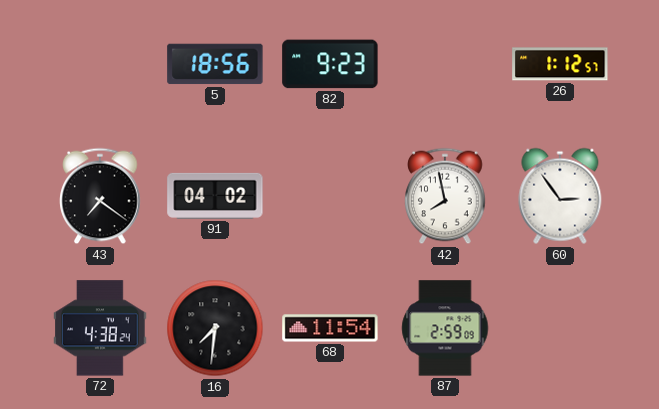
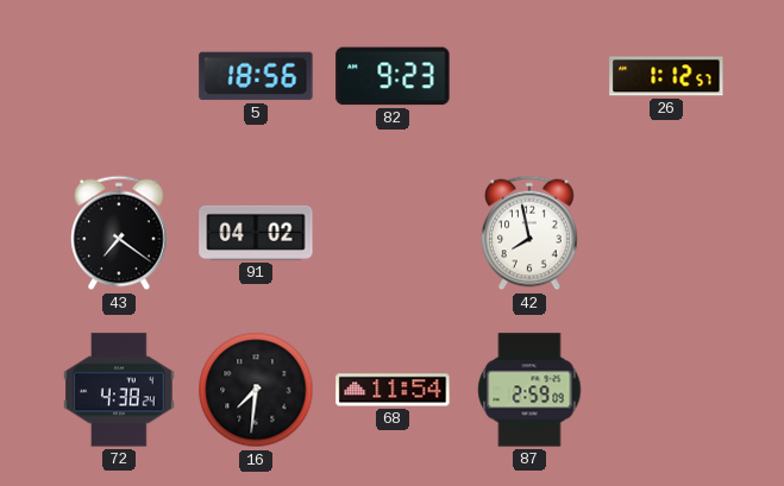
60: 2:54 -> none (560, 196)
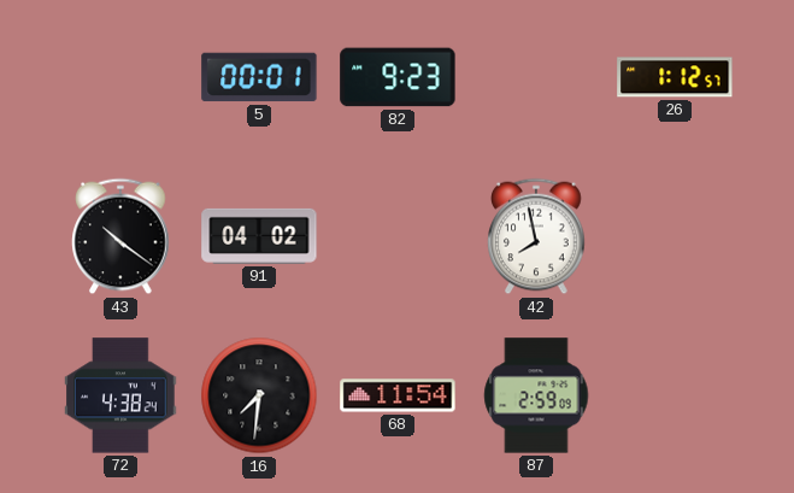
5: 18:56 -> 00:01 (259, 77)
43: 7:21 -> 10:21 (120, 236)
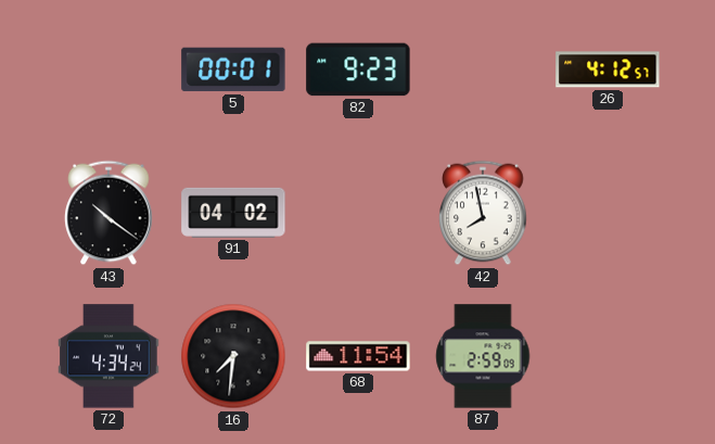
26: 1:12 -> 4:12 (608, 69)
72: 4:38 -> 4:34 (108, 356)
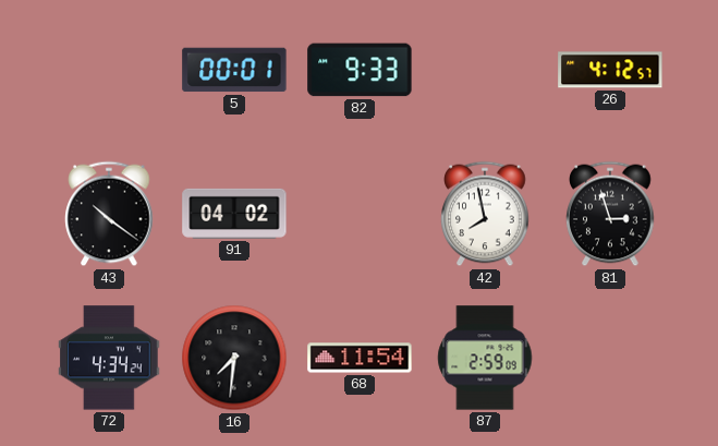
82: 9:23 -> 9:33 (360, 70)
81: none -> 2:57 (610, 214)
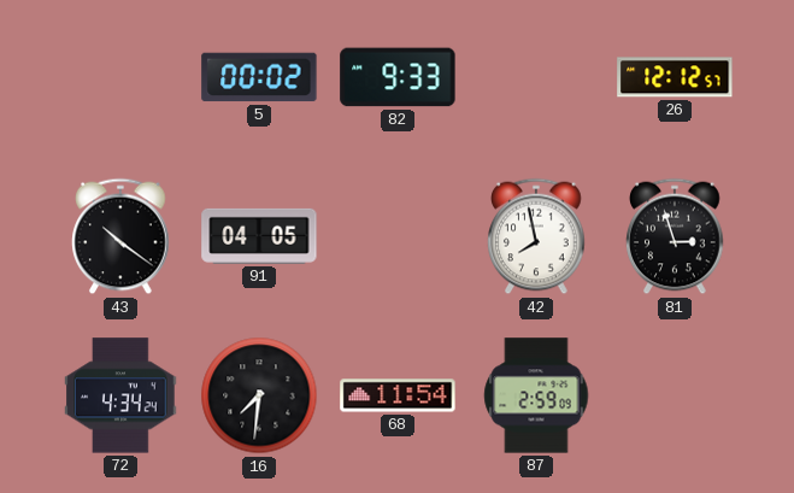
5: 00:01 -> 00:02 (259, 77)
26: 4:12 -> 12:12 (675, 77)
91: 04:02 -> 04:05 (259, 236)
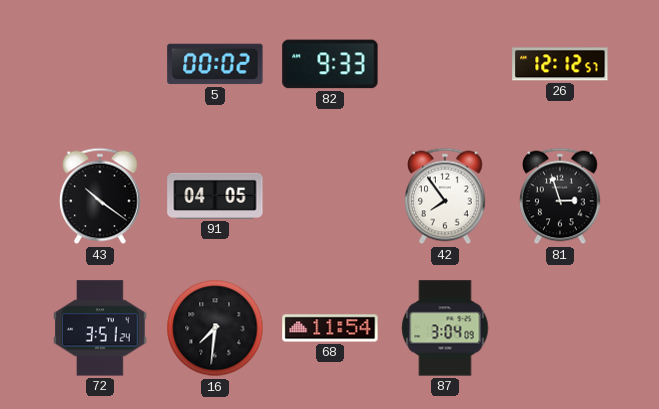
42: 7:58 -> 7:54 (445, 196)
72: 4:34 -> 3:51 (100, 328)
87: 2:59 -> 3:04 (445, 328)
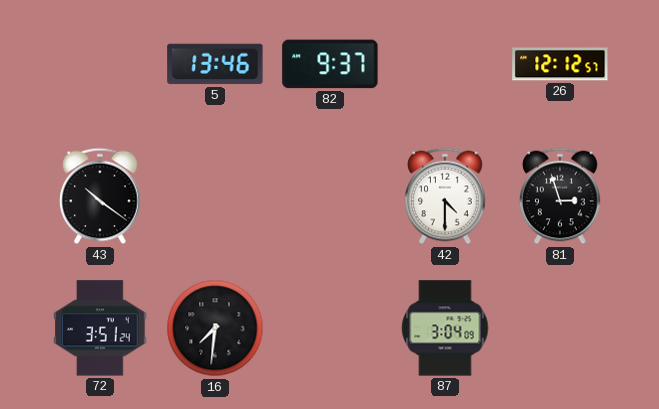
5: 00:02 -> 13:46 (215, 64)
82: 9:33 -> 9:37 (330, 64)
91: 04:05 -> none (215, 196)
42: 7:54 -> 4:30 (445, 196)
68: 11:54 -> none (330, 328)
